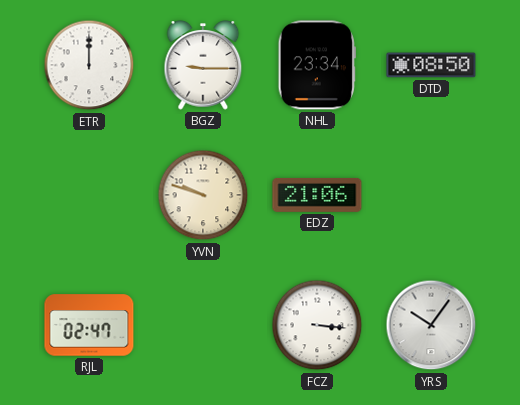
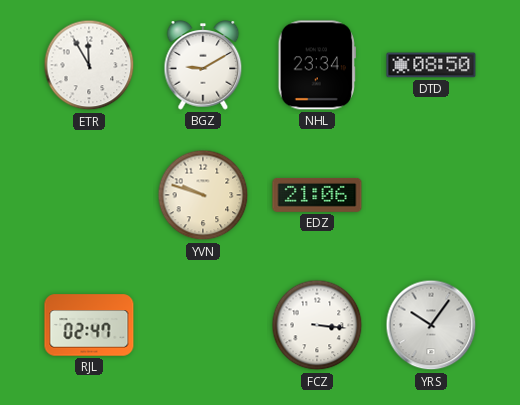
ETR: 12:00 -> 11:55 (89, 65)
BGZ: 9:15 -> 9:10 (203, 65)
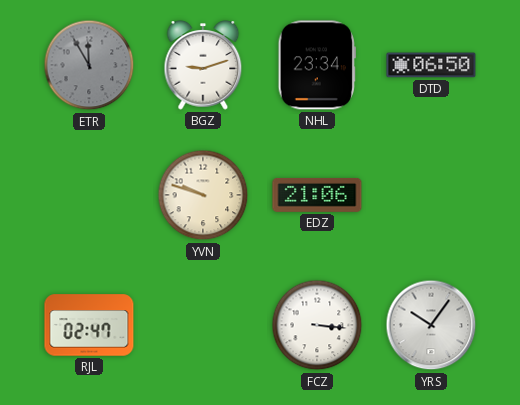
ETR dial: white -> grey (89, 65)
BGZ: 9:10 -> 9:12 (203, 65)
DTD: 08:50 -> 06:50 (431, 65)
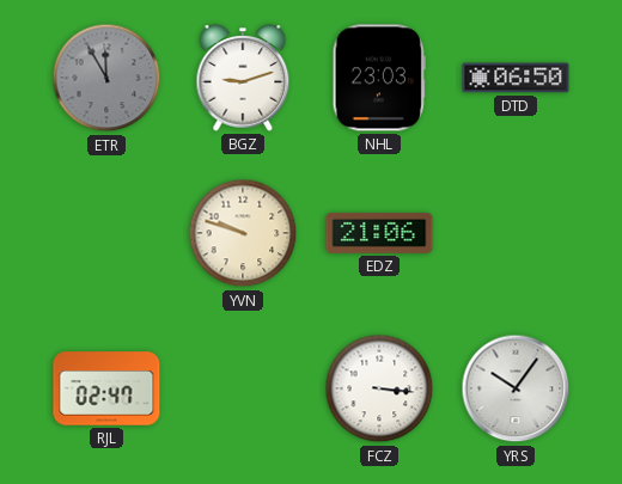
NHL: 23:34 -> 23:03 (379, 78)
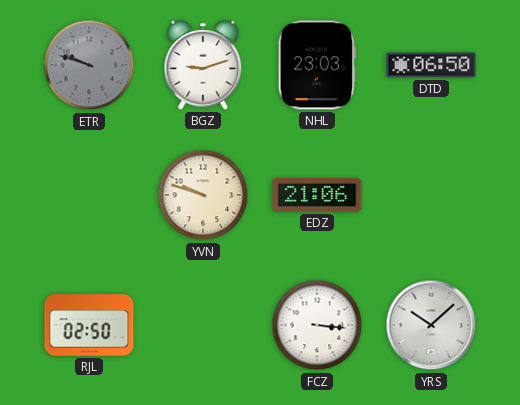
ETR: 11:55 -> 9:48 (89, 65)
RJL: 02:47 -> 02:50 (89, 325)
YRS: 10:06 -> 10:08 (431, 325)
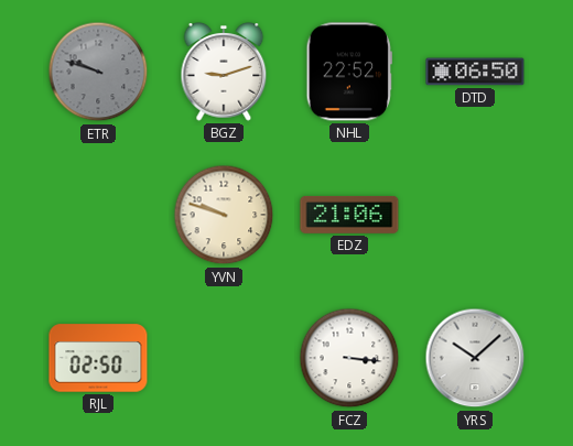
NHL: 23:03 -> 22:52 (349, 72)
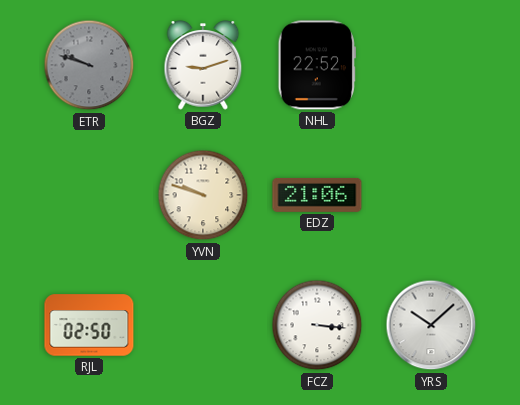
DTD: 06:50 -> none (475, 72)
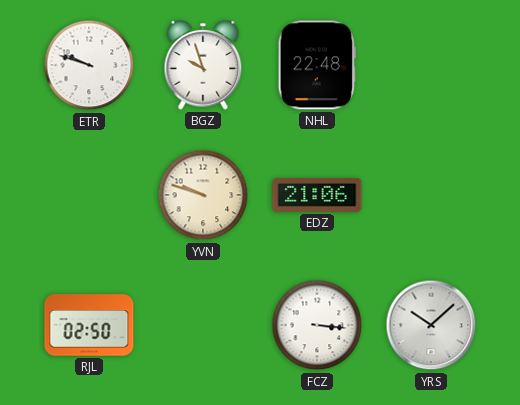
ETR dial: grey -> white (89, 65)
BGZ: 9:12 -> 9:57 (203, 65)
NHL: 22:52 -> 22:48 (317, 65)
